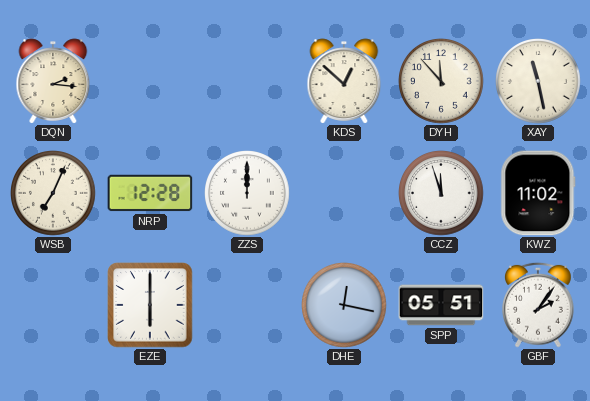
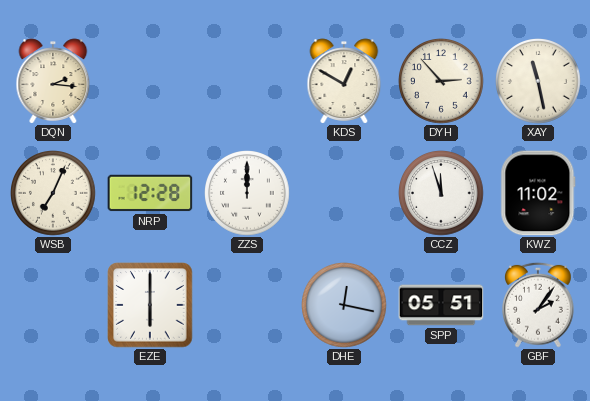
KDS: 12:52 -> 12:50 (344, 81)
DYH: 11:53 -> 2:53 (442, 82)
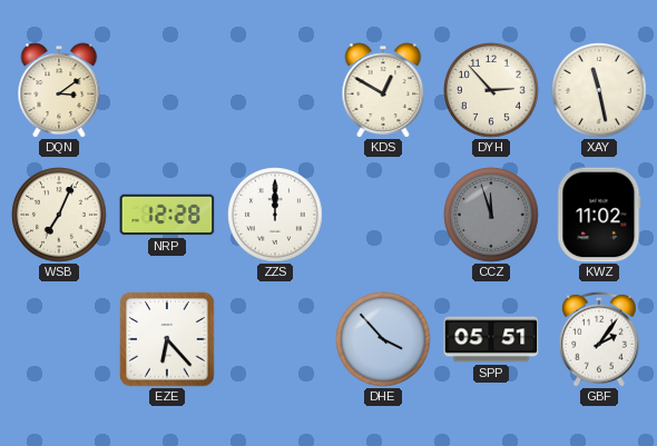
DQN: 2:16 -> 3:09 (59, 90)
CCZ dial: white -> grey (492, 216)
EZE: 6:00 -> 6:23 (167, 339)
DHE: 12:17 -> 3:53 (384, 340)
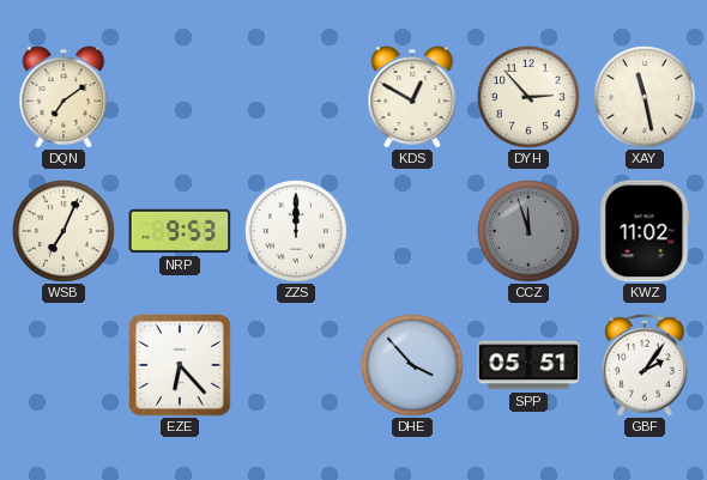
DQN: 3:09 -> 7:09 (64, 97)
NRP: 12:28 -> 9:53 (180, 231)
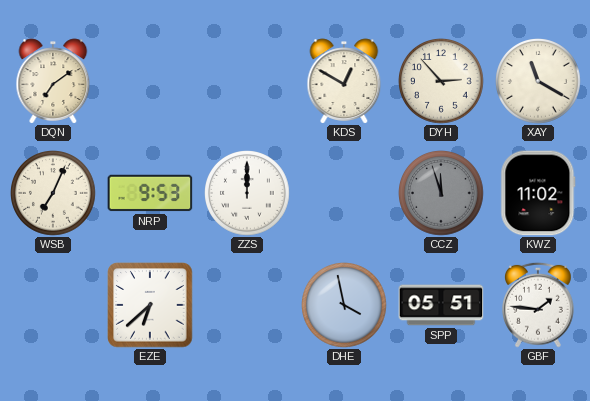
XAY: 11:28 -> 11:20 (539, 82)
EZE: 6:23 -> 6:38 (150, 305)
DHE: 3:53 -> 3:58 (345, 306)
GBF: 2:06 -> 1:46 (539, 305)
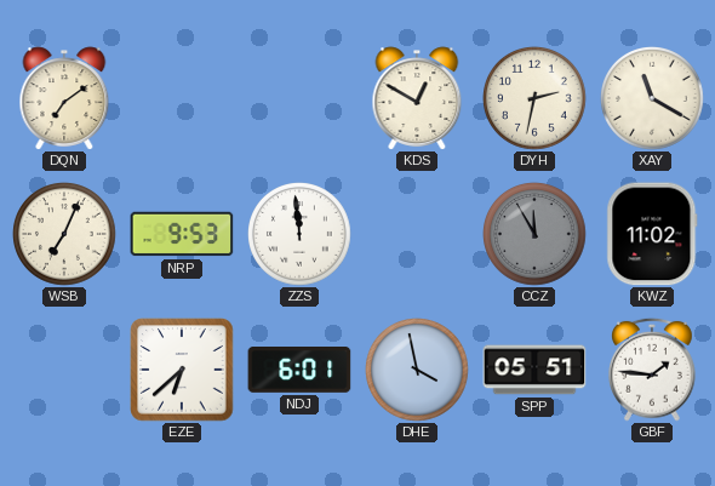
DYH: 2:53 -> 2:32 (536, 99)
ZZS: 12:00 -> 11:59 (301, 235)
CCZ: 11:57 -> 11:55 (536, 235)
NDJ: none -> 6:01 (299, 371)
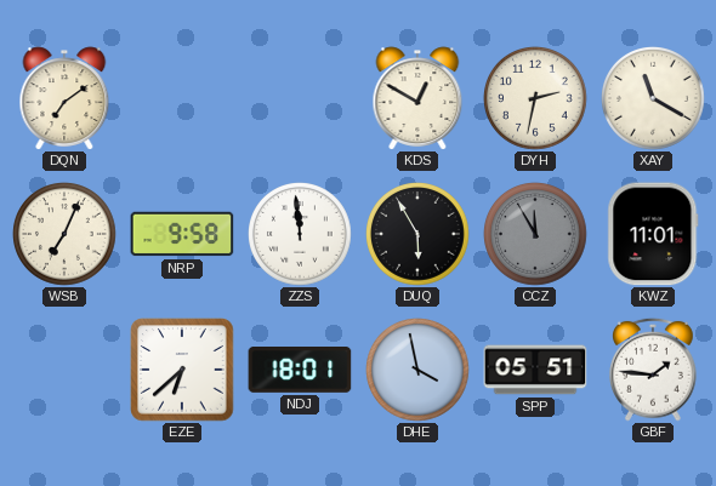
NRP: 9:53 -> 9:58 (182, 234)
DUQ: none -> 5:55 (419, 235)
KWZ: 11:02 -> 11:01 (653, 234)
NDJ: 6:01 -> 18:01 (300, 371)
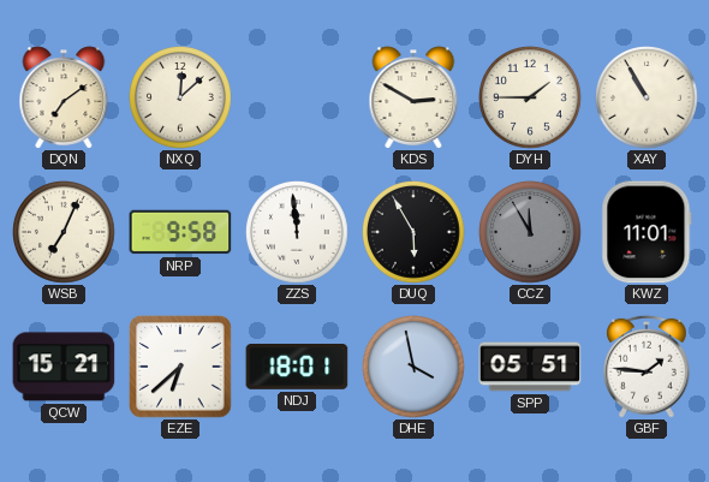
NXQ: none -> 12:08 (181, 99)
KDS: 12:50 -> 2:50 (413, 97)
DYH: 2:32 -> 1:45 (531, 99)
XAY: 11:20 -> 10:55 (648, 99)
QCW: none -> 15:21 (64, 367)
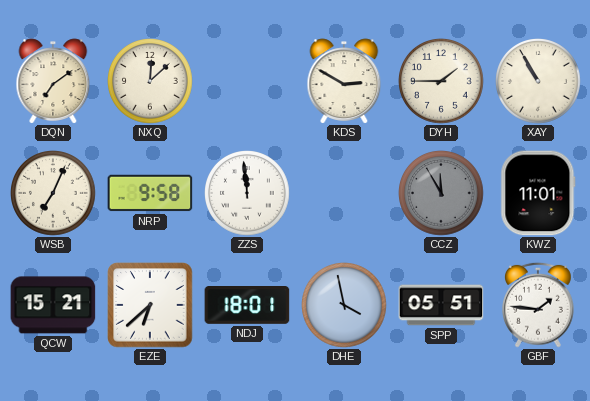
DUQ: 5:55 -> none (415, 233)
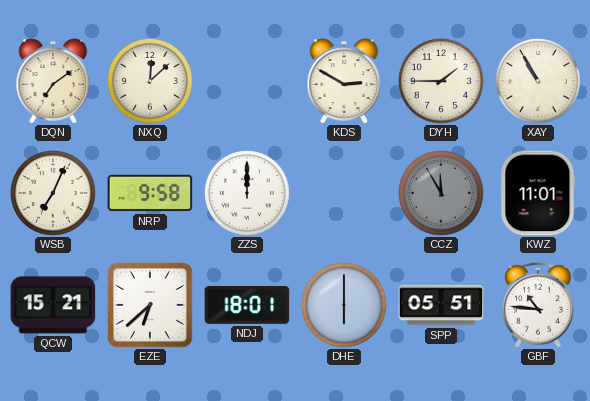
ZZS: 11:59 -> 12:00 (248, 194)
DHE: 3:58 -> 6:00 (345, 306)
GBF: 1:46 -> 10:46 (539, 305)
